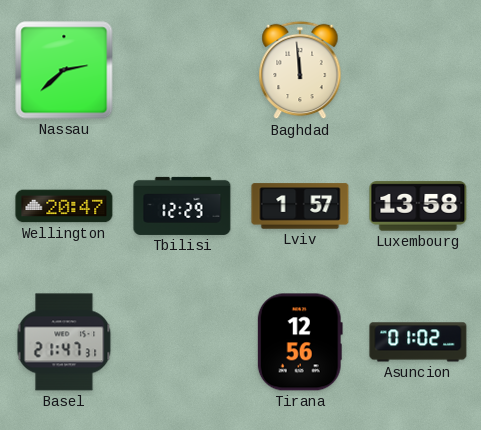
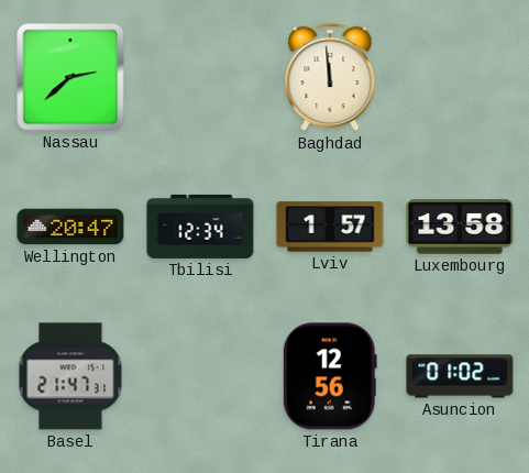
Tbilisi: 12:29 -> 12:34 (200, 227)
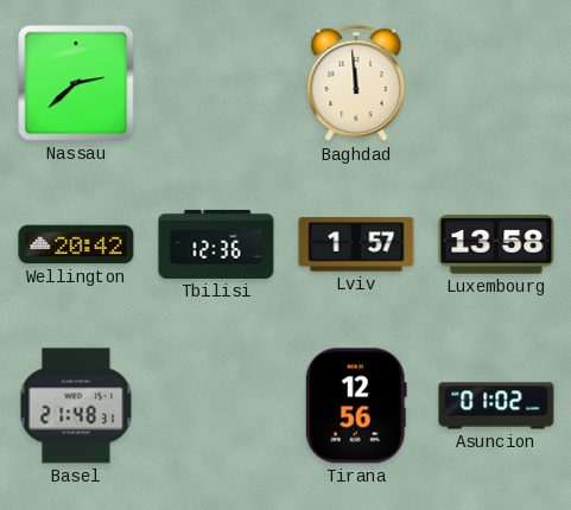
Wellington: 20:47 -> 20:42 (76, 244)
Tbilisi: 12:34 -> 12:36 (216, 244)
Basel: 21:47 -> 21:48 (76, 406)
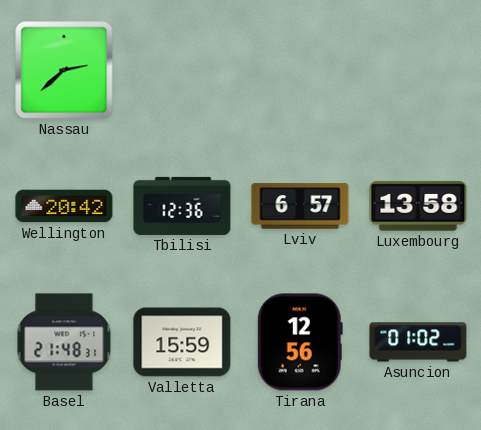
Baghdad: 11:59 -> none (356, 83)
Lviv: 1:57 -> 6:57 (300, 206)
Valletta: none -> 15:59 (182, 342)
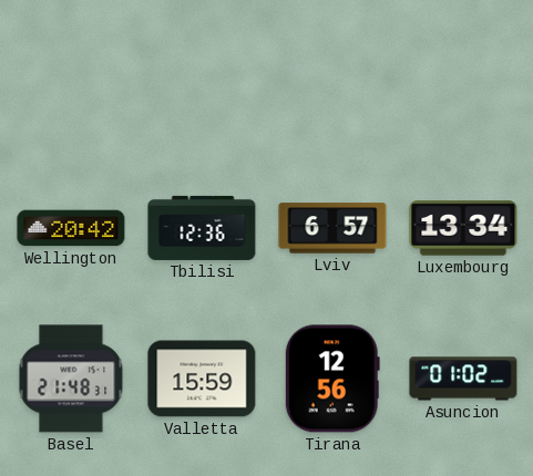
Nassau: 2:38 -> none (64, 70)
Luxembourg: 13:58 -> 13:34 (463, 228)
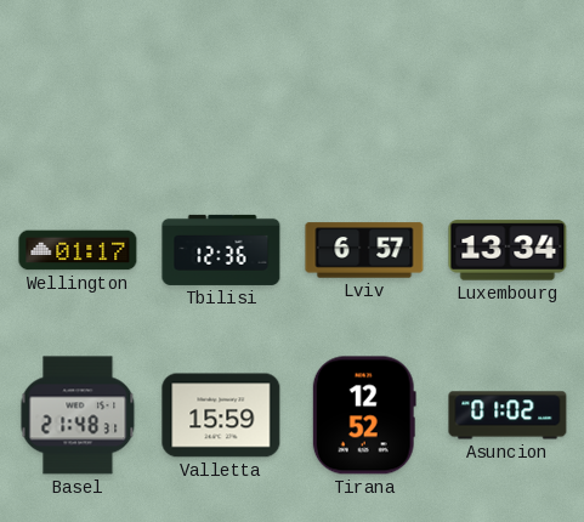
Wellington: 20:42 -> 01:17 (78, 250)
Tirana: 12:56 -> 12:52 (364, 415)
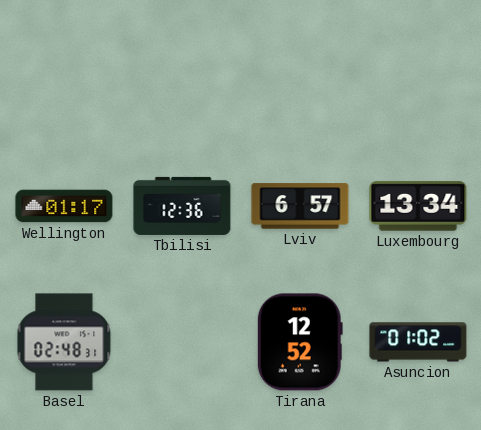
Basel: 21:48 -> 02:48 (64, 342)
Valletta: 15:59 -> none (221, 415)
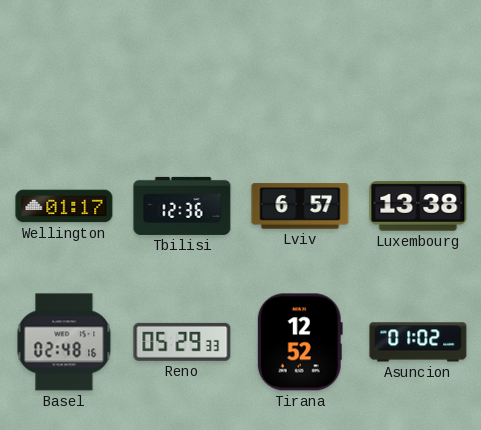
Luxembourg: 13:34 -> 13:38 (418, 206)
Basel: 02:48:31 -> 02:48:16 (64, 342)
Reno: none -> 05:29 (182, 342)
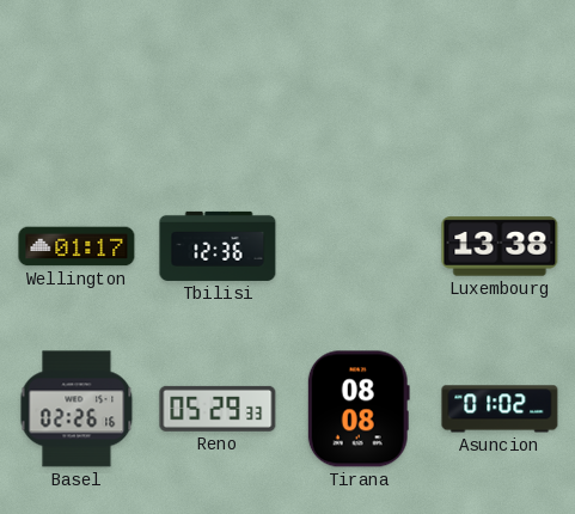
Lviv: 6:57 -> none (300, 206)
Basel: 02:48 -> 02:26 (77, 409)
Tirana: 12:52 -> 08:08 (359, 409)
